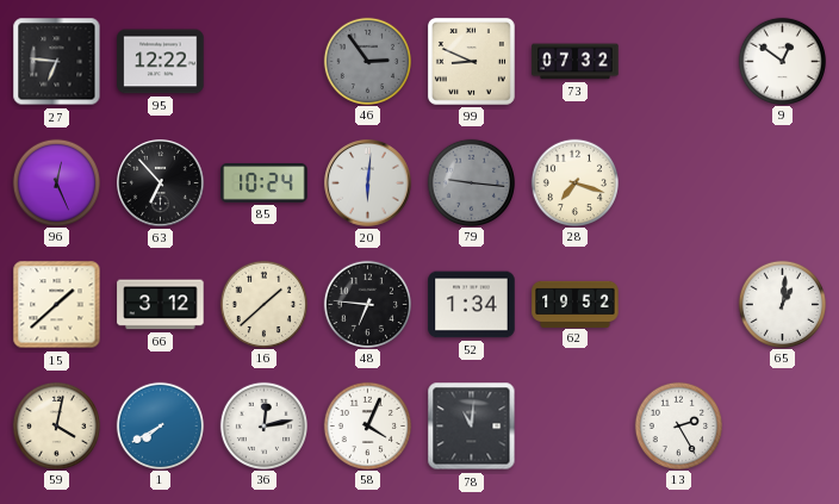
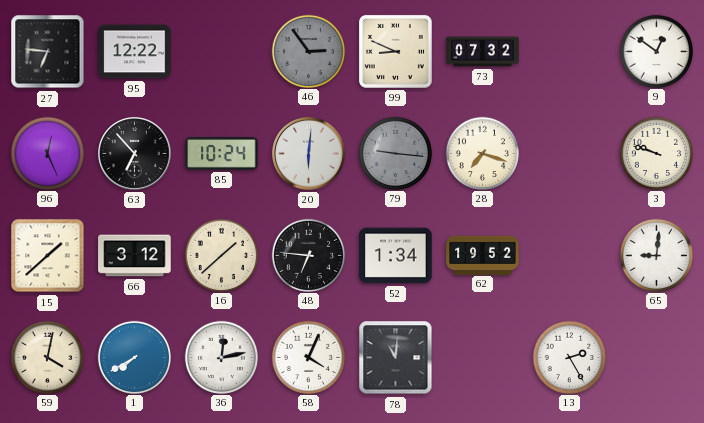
3: none -> 9:48 (656, 153)
65: 1:01 -> 9:01 (656, 255)
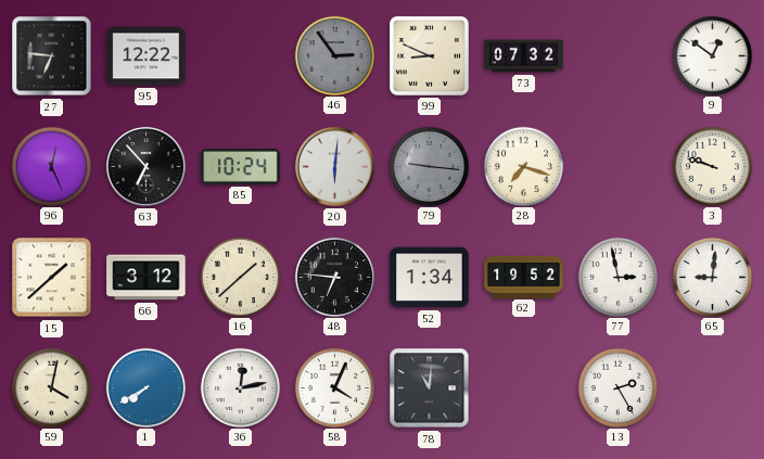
77: none -> 2:58 (617, 277)
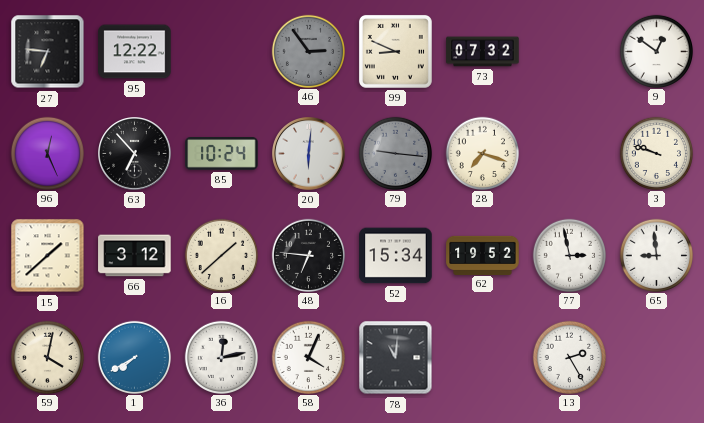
52: 1:34 -> 15:34 (396, 256)
65: 9:01 -> 8:59 (656, 255)
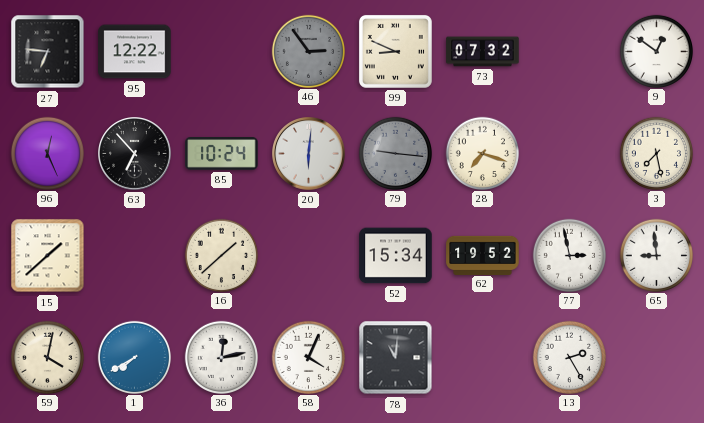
3: 9:48 -> 7:28 (656, 153)
66: 3:12 -> none (135, 256)
48: 6:46 -> none (308, 255)
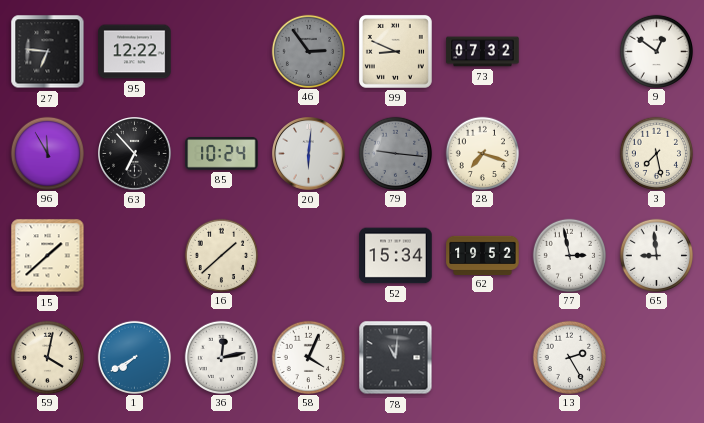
96: 12:26 -> 11:55 (47, 153)
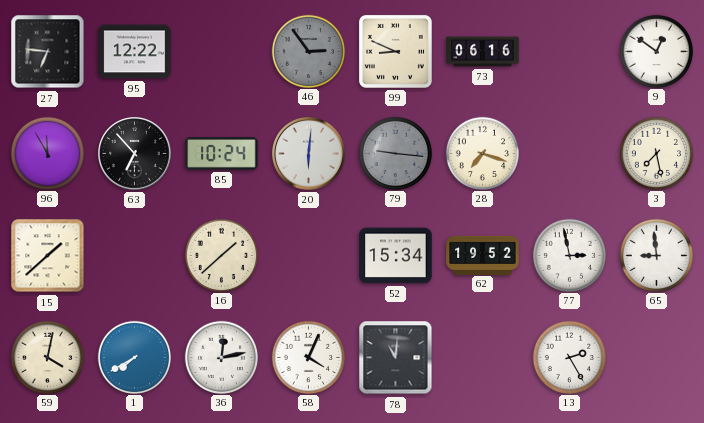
73: 07:32 -> 06:16 (483, 52)
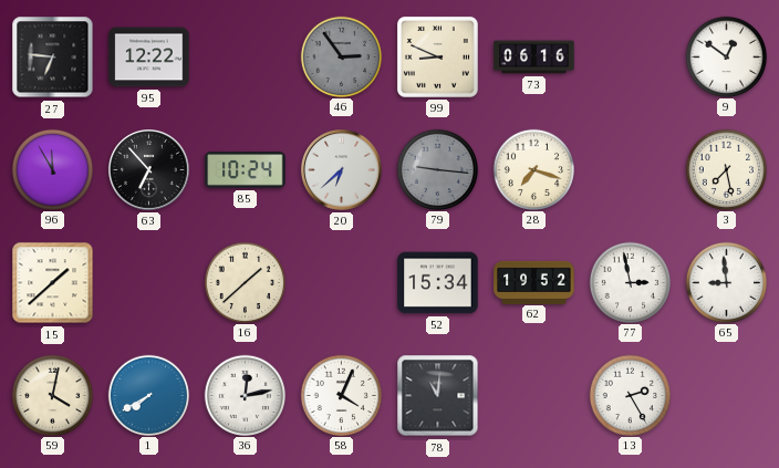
20: 6:01 -> 6:38 (342, 170)
